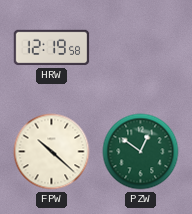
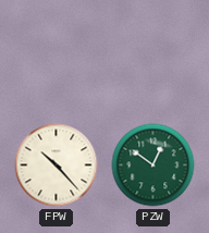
HRW: 12:19 -> none (52, 48)
FPW: 10:22 -> 10:23 (57, 165)
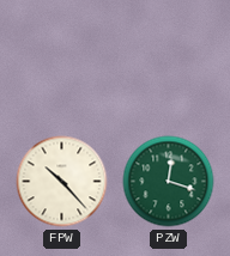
PZW: 12:51 -> 12:18 (169, 182)
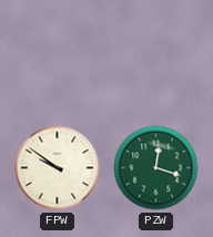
FPW: 10:23 -> 9:51 (58, 168)
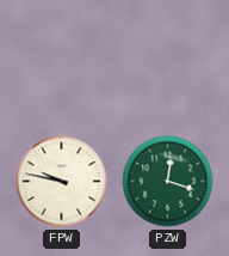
FPW: 9:51 -> 9:47 (62, 182)
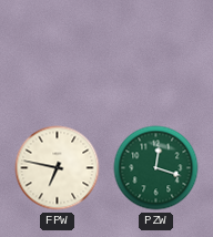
FPW: 9:47 -> 6:47 (58, 168)
